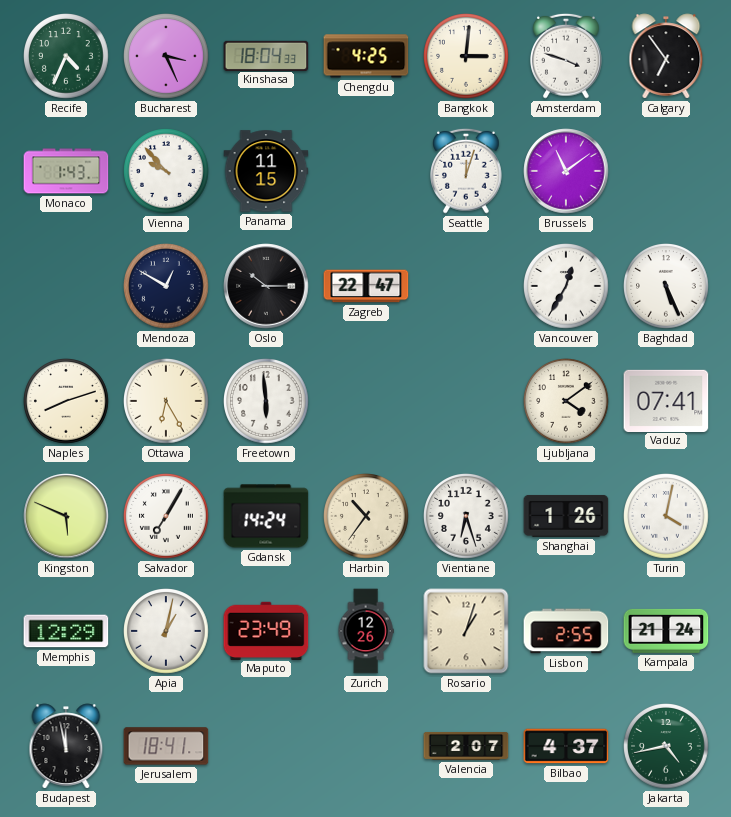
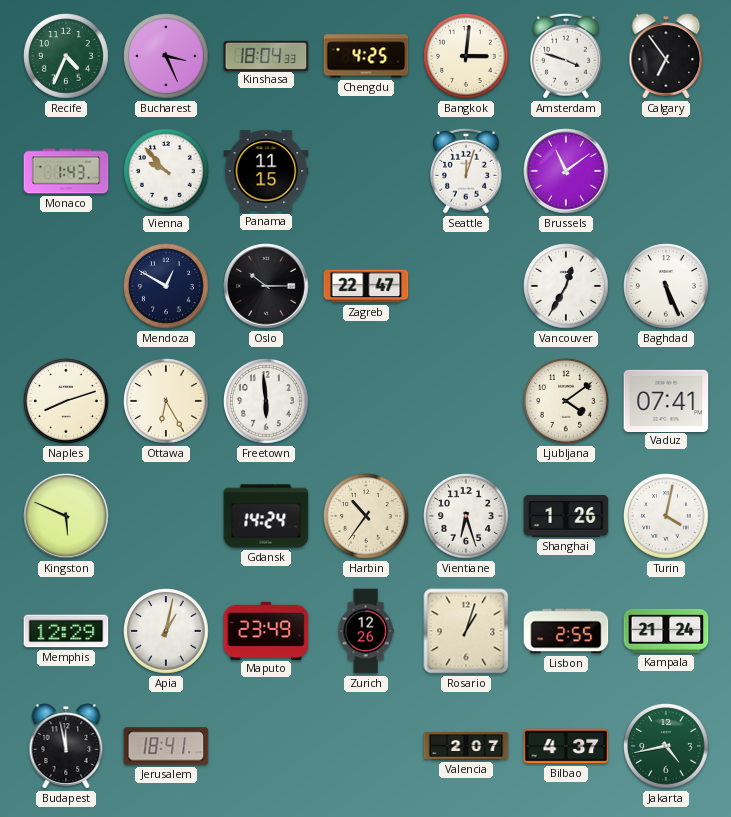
Salvador: 7:05 -> none (166, 516)
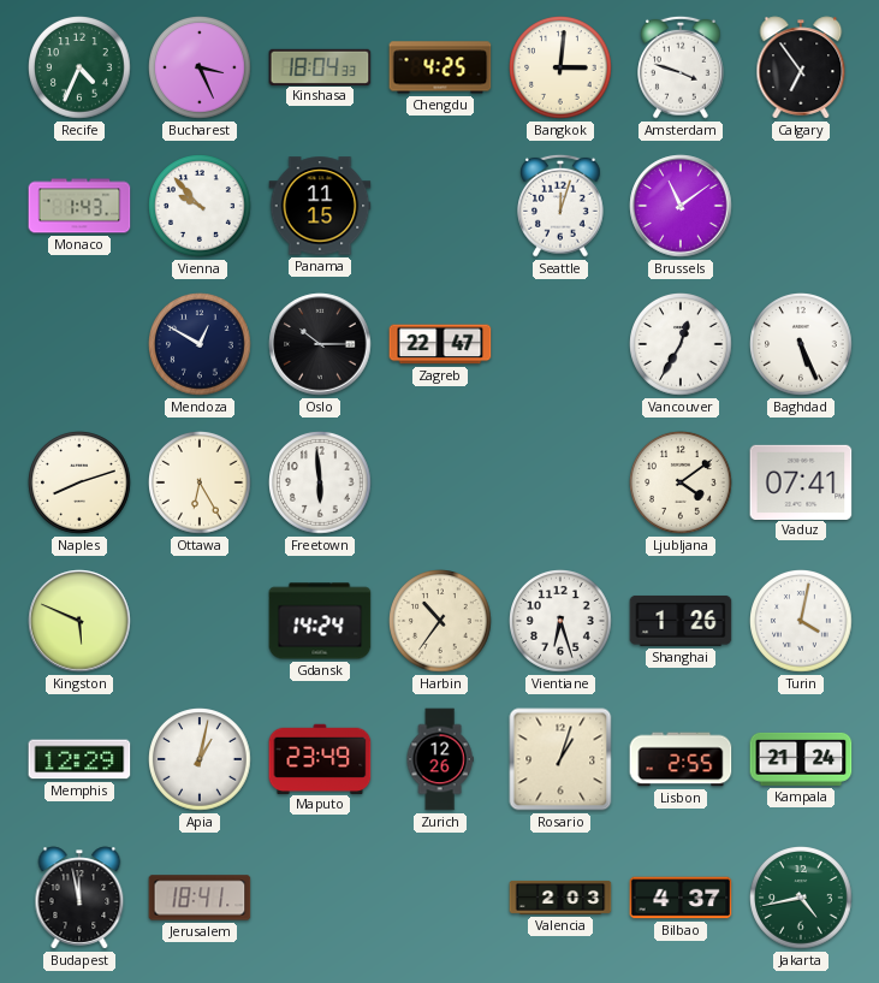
Valencia: 2:07 -> 2:03 (560, 898)
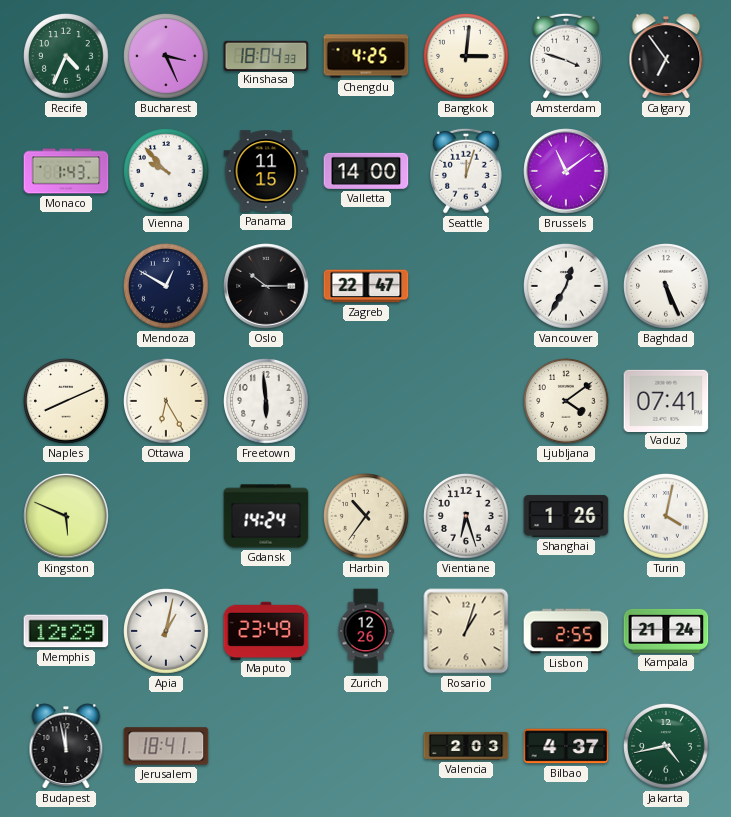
Valletta: none -> 14:00 (366, 171)
Naples: 8:12 -> 8:11 (66, 401)
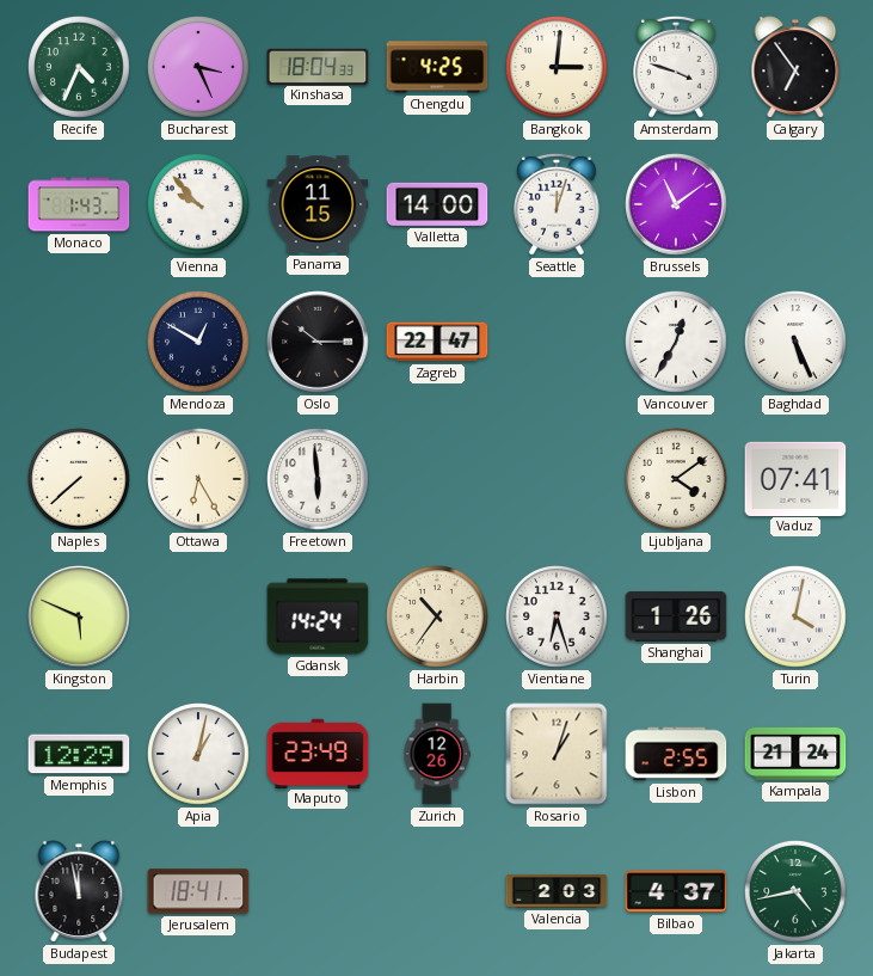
Naples: 8:11 -> 7:38 (79, 479)
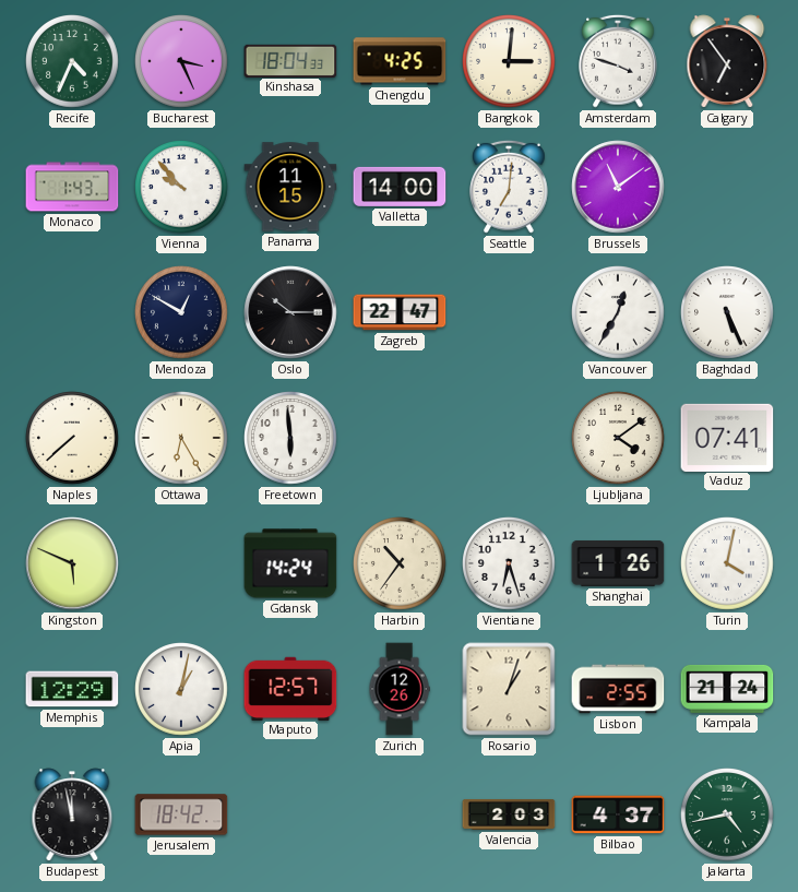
Seattle: 12:03 -> 7:01 (510, 187)
Maputo: 23:49 -> 12:57 (290, 688)
Jerusalem: 18:41 -> 18:42 (181, 814)
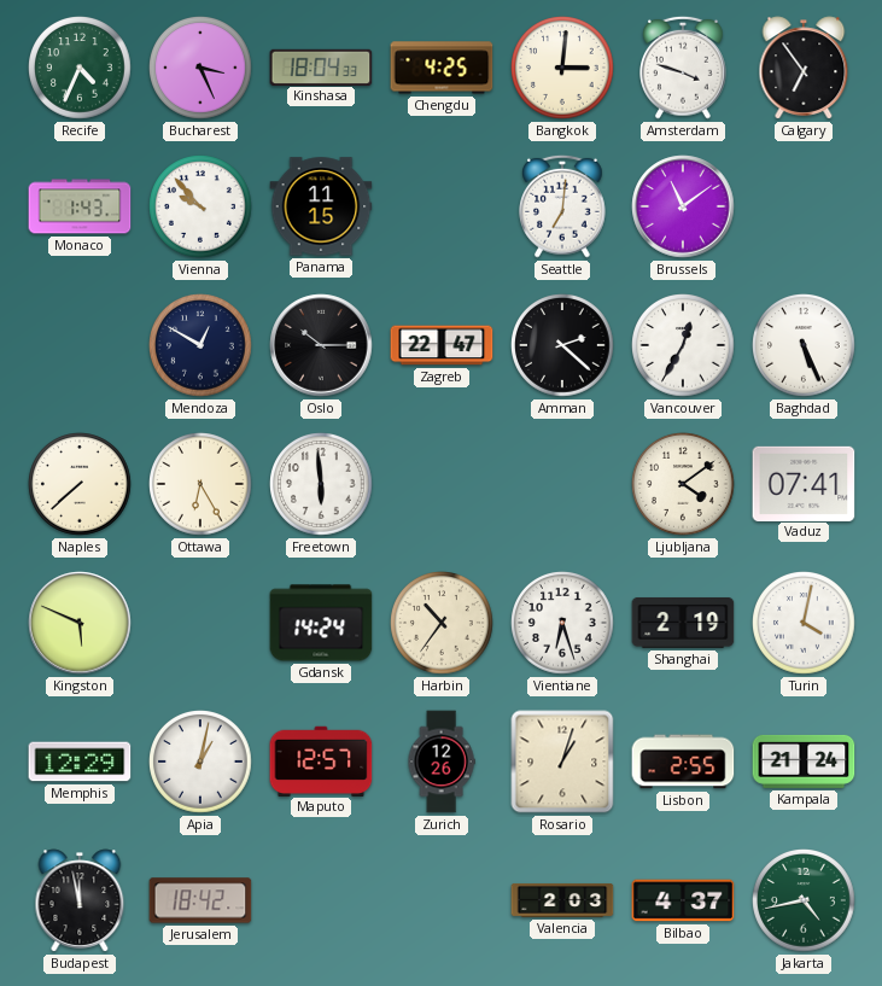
Valletta: 14:00 -> none (400, 187)
Amman: none -> 2:22 (562, 345)
Shanghai: 1:26 -> 2:19 (683, 623)
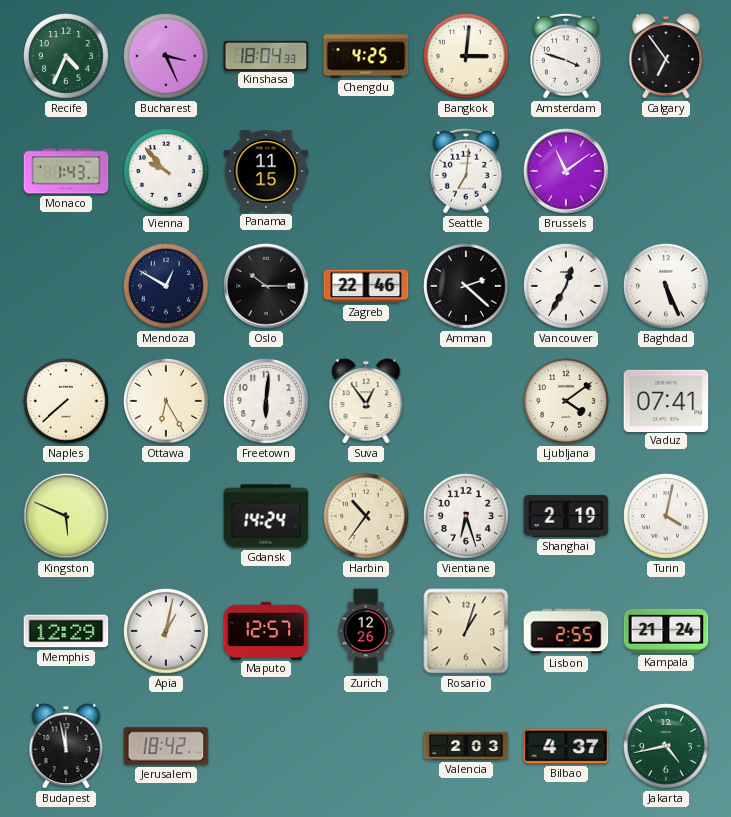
Zagreb: 22:47 -> 22:46 (366, 286)
Freetown: 5:59 -> 6:01 (266, 401)
Suva: none -> 12:54 (366, 401)
